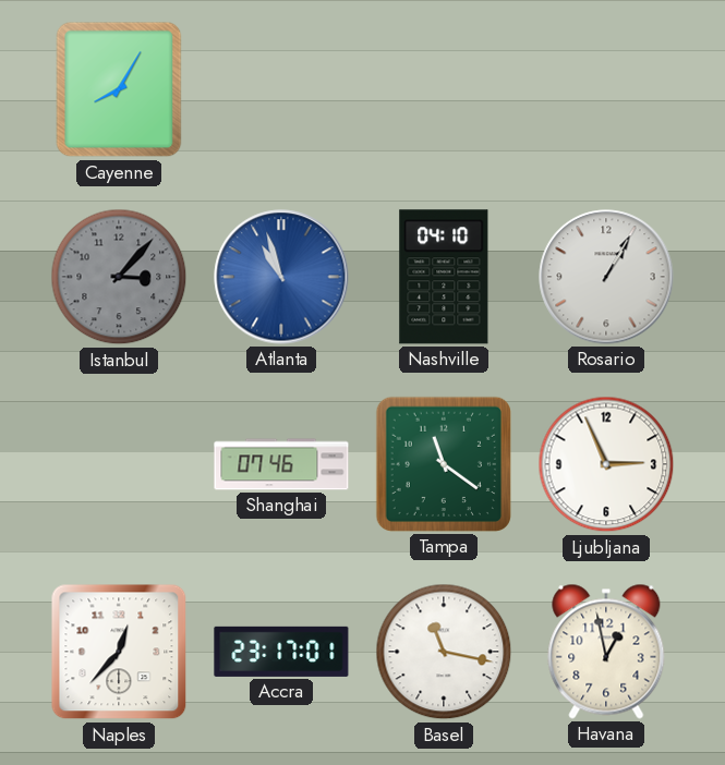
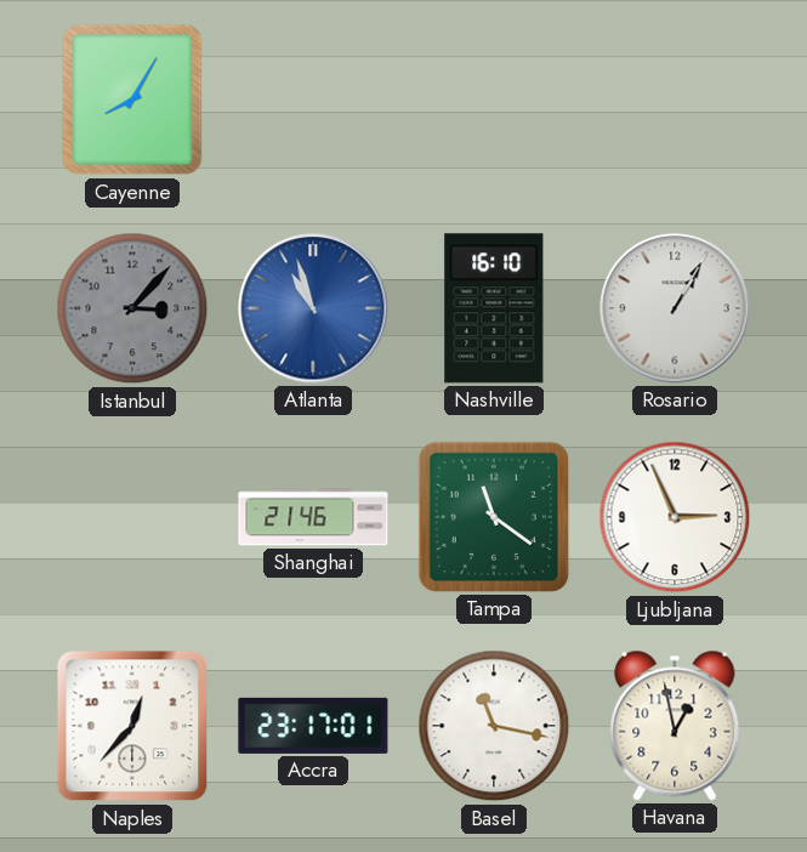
Nashville: 04:10 -> 16:10 (494, 308)
Shanghai: 07:46 -> 21:46 (313, 517)
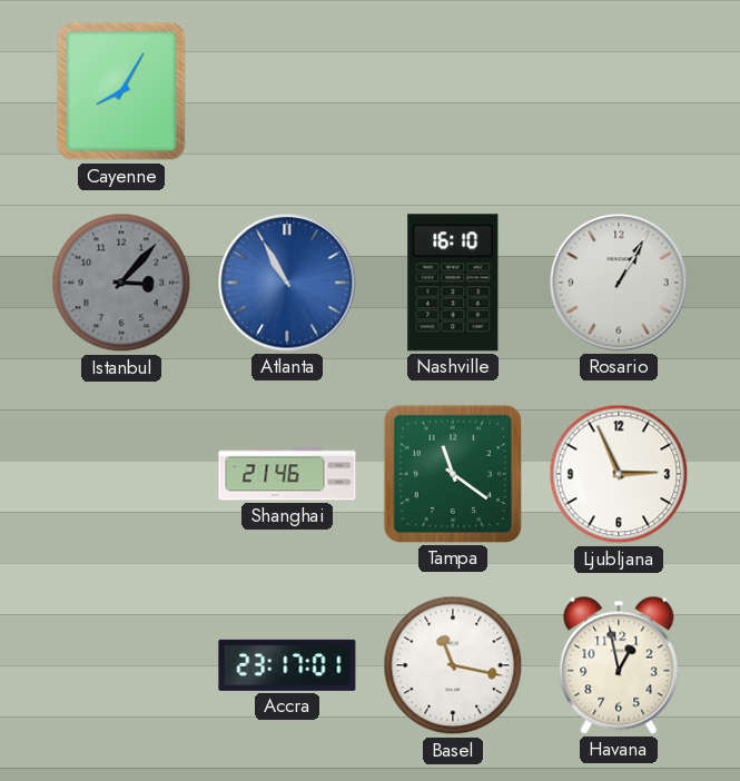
Atlanta: 10:57 -> 10:55 (287, 283)
Naples: 12:37 -> none (132, 726)
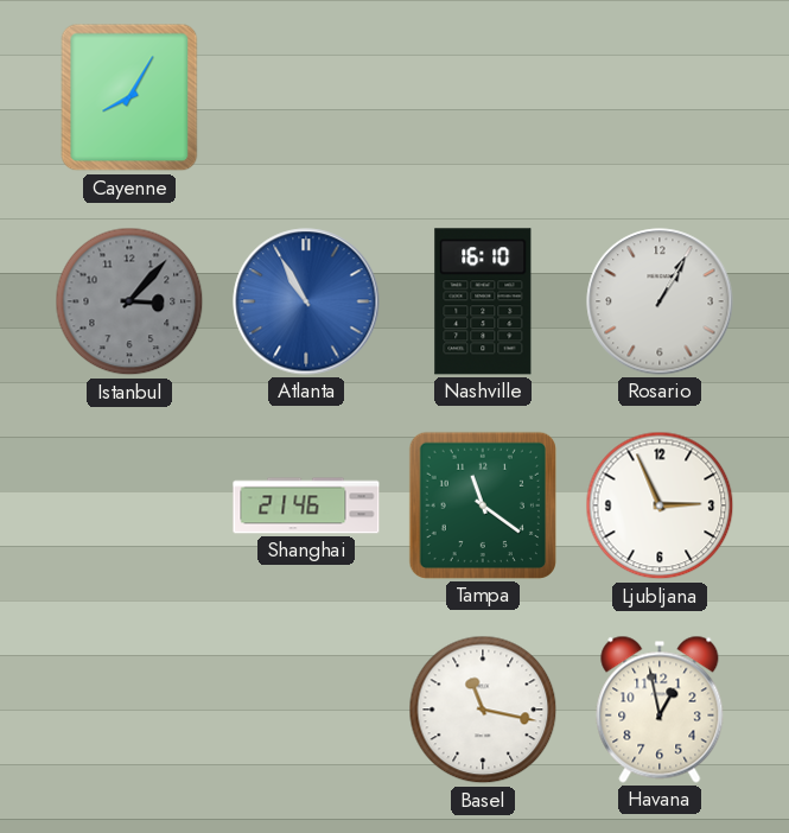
Accra: 23:17 -> none (287, 665)
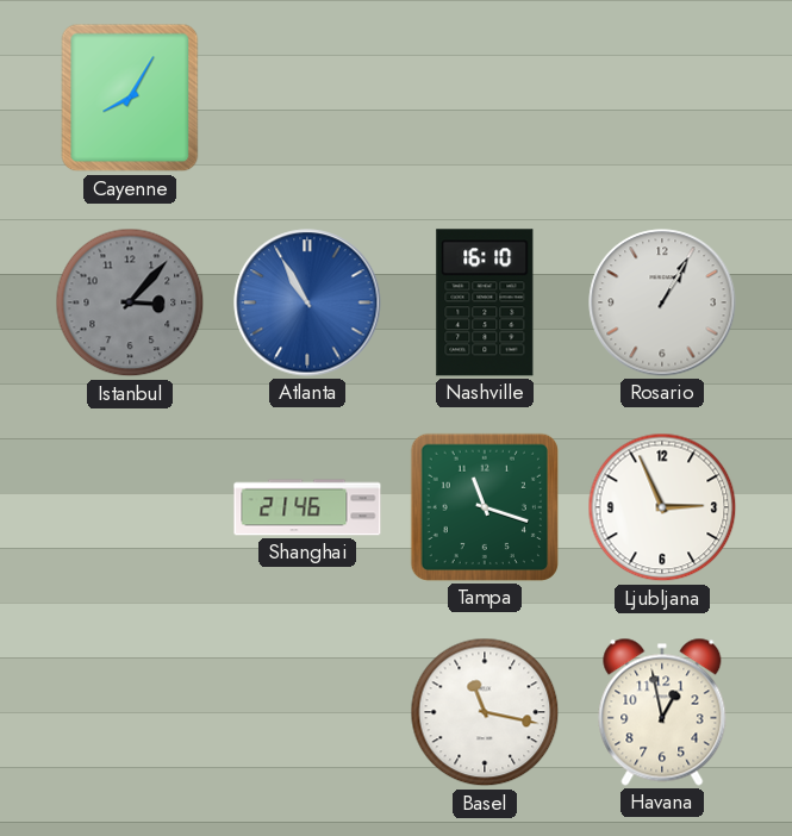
Tampa: 11:21 -> 11:18 (484, 507)
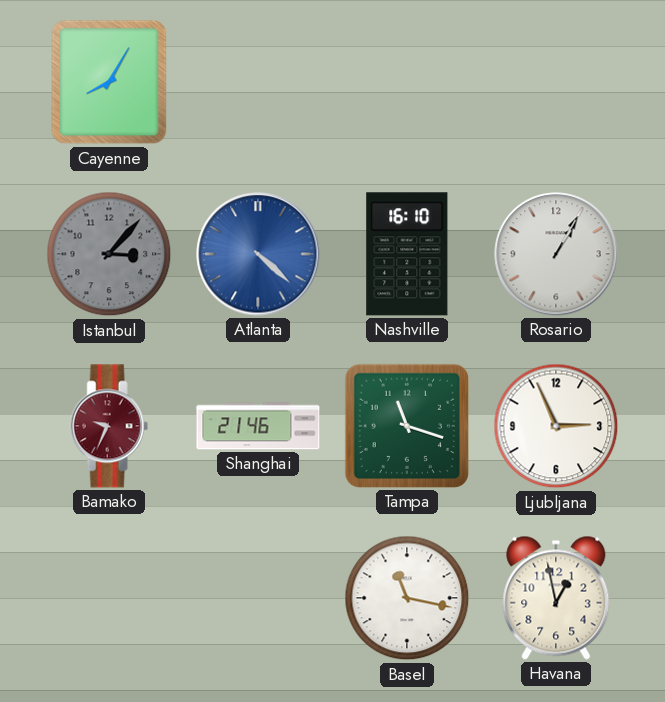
Atlanta: 10:55 -> 4:22 (258, 254)
Bamako: none -> 9:34 (109, 426)
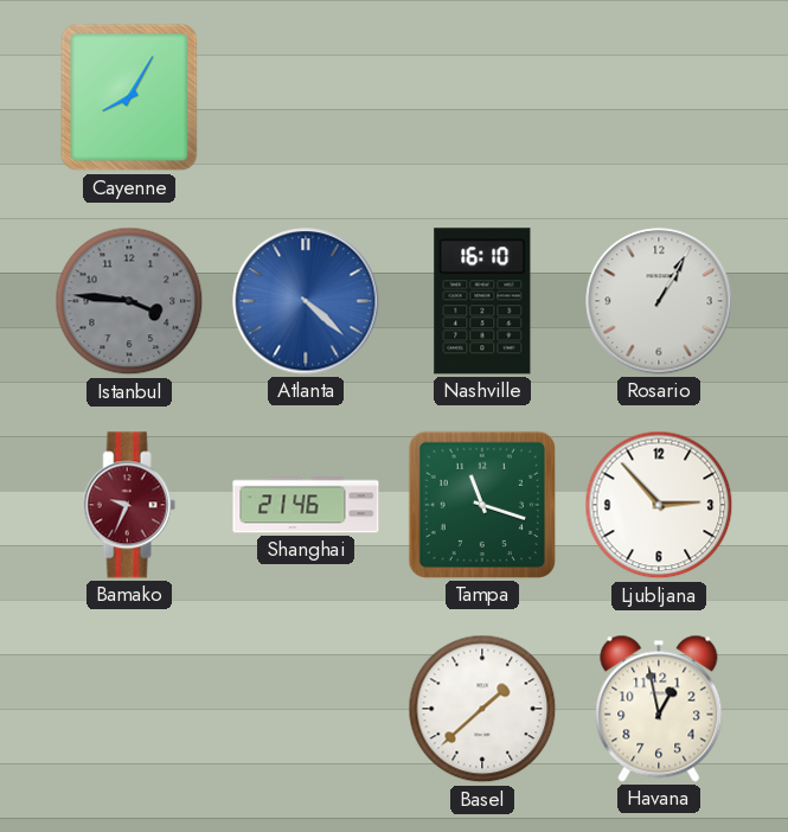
Istanbul: 3:07 -> 3:46 (129, 301)
Ljubljana: 2:56 -> 2:53 (659, 505)
Basel: 11:17 -> 1:38 (482, 709)
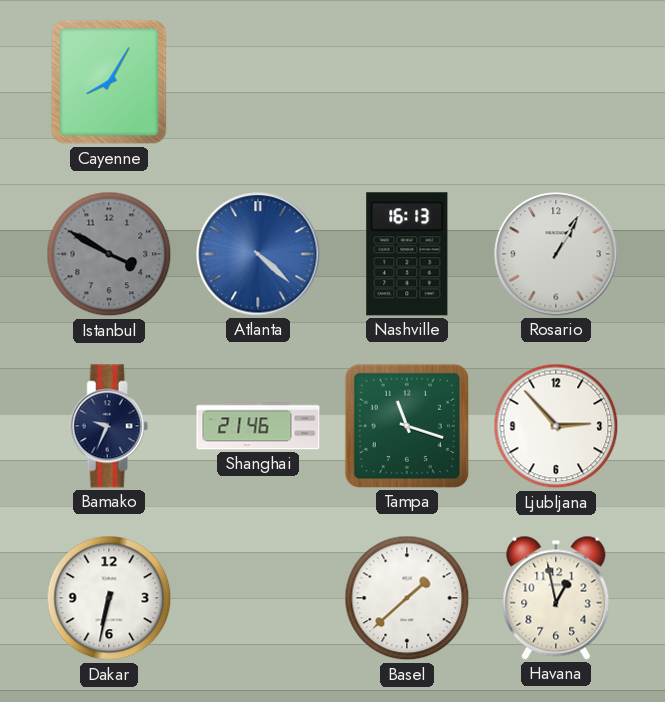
Istanbul: 3:46 -> 3:50 (109, 254)
Nashville: 16:10 -> 16:13 (407, 254)
Bamako dial: burgundy -> navy (109, 426)
Dakar: none -> 6:32 (109, 598)
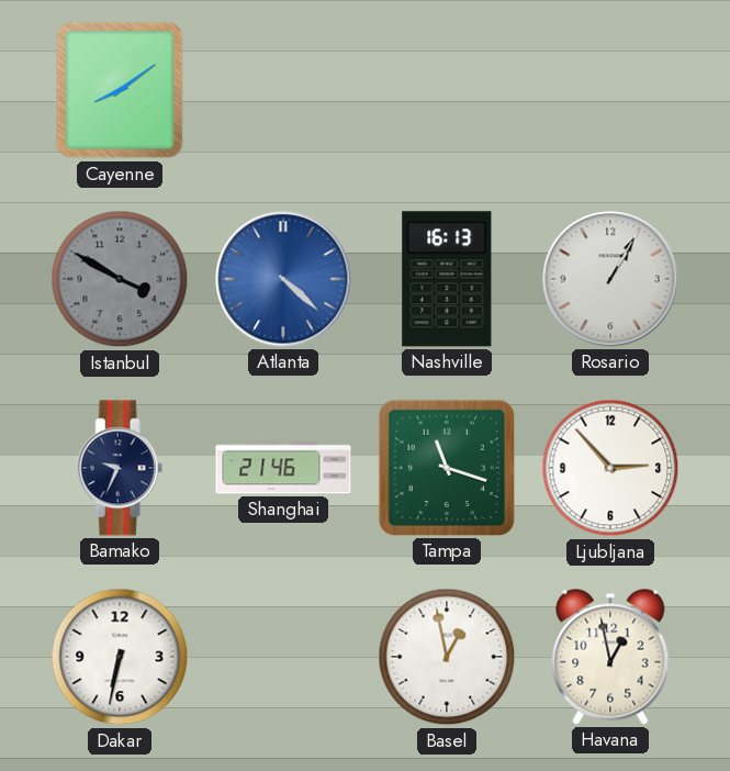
Cayenne: 8:05 -> 8:09 (120, 90)
Basel: 1:38 -> 12:58 (447, 657)
